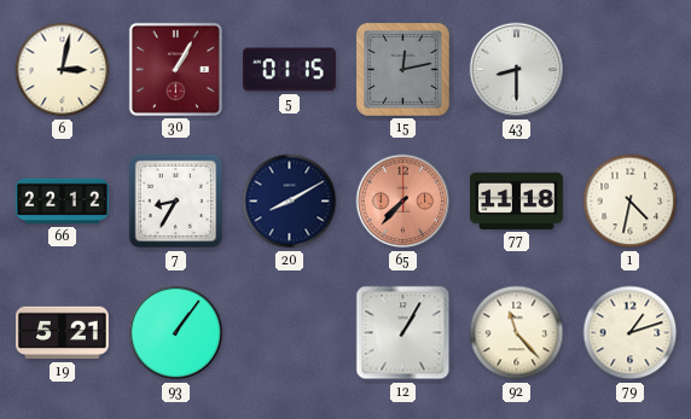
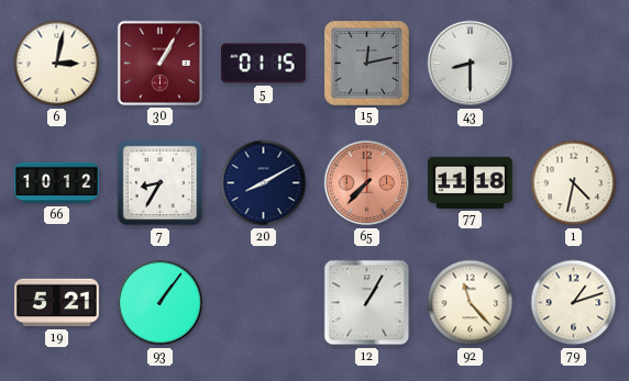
66: 22:12 -> 10:12 (57, 183)
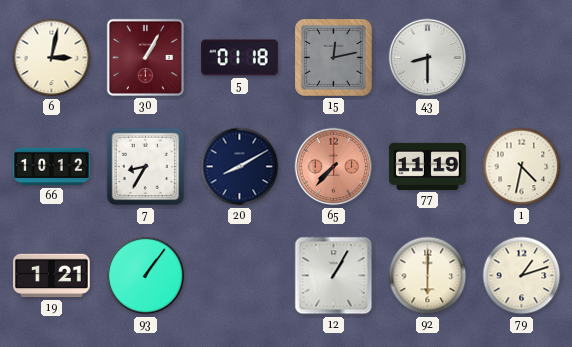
5: 01:15 -> 01:18 (240, 58)
77: 11:18 -> 11:19 (428, 166)
19: 5:21 -> 1:21 (52, 276)
92: 11:23 -> 6:00 (428, 276)
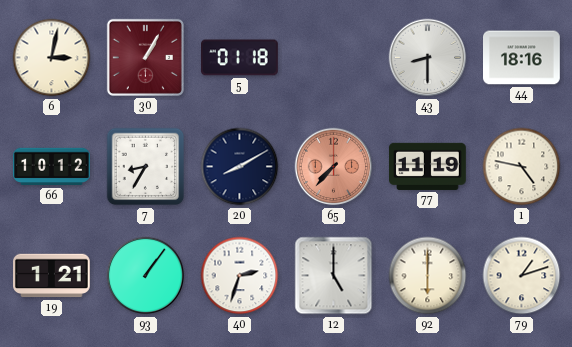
15: 12:13 -> none (333, 57)
44: none -> 18:16 (522, 58)
1: 4:32 -> 4:47 (522, 167)
40: none -> 2:33 (240, 276)
12: 1:05 -> 5:00 (334, 276)
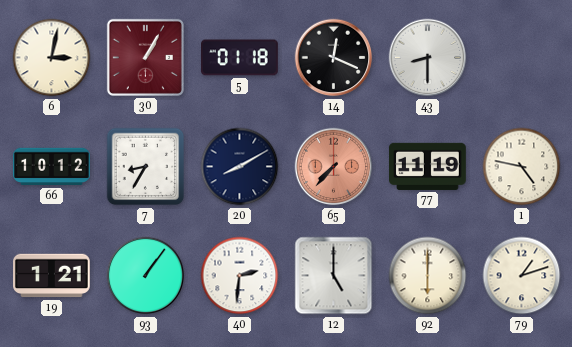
14: none -> 12:19 (334, 58)
44: 18:16 -> none (522, 58)
40: 2:33 -> 2:31 (240, 276)
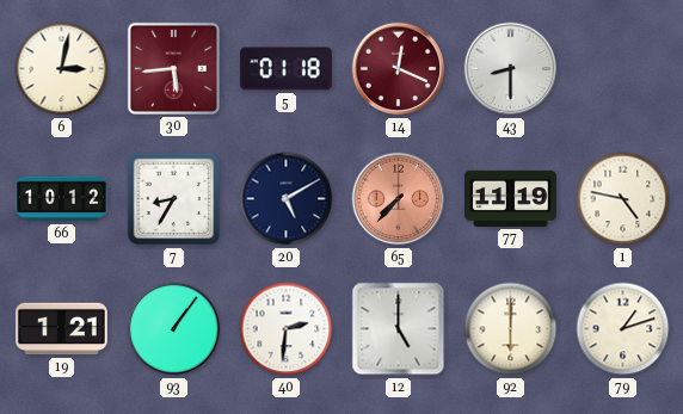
30: 1:05 -> 5:44 (173, 68)
14 dial: black -> burgundy (399, 69)
20: 8:10 -> 5:10 (287, 199)
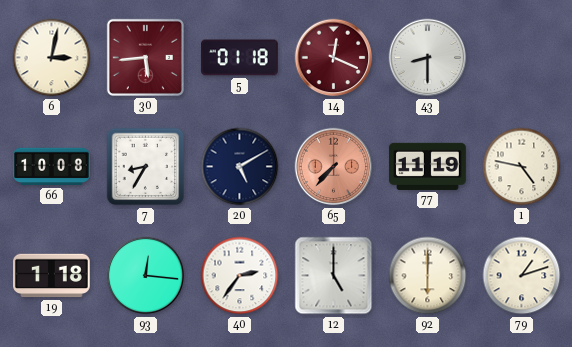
66: 10:12 -> 10:08 (52, 167)
19: 1:21 -> 1:18 (52, 276)
93: 1:06 -> 12:16 (146, 276)
40: 2:31 -> 2:36 (240, 276)
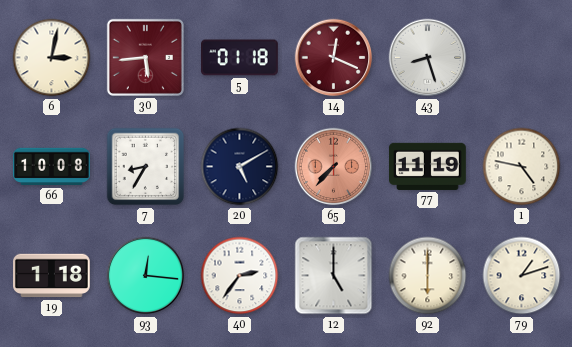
43: 8:30 -> 8:27 (428, 58)
